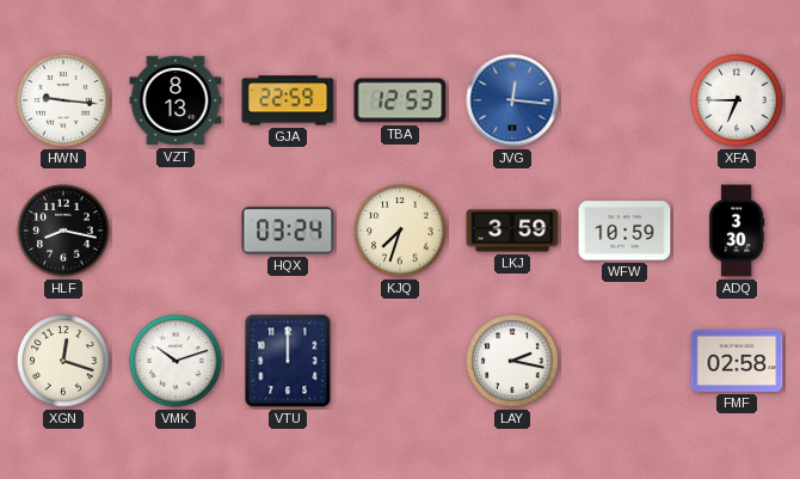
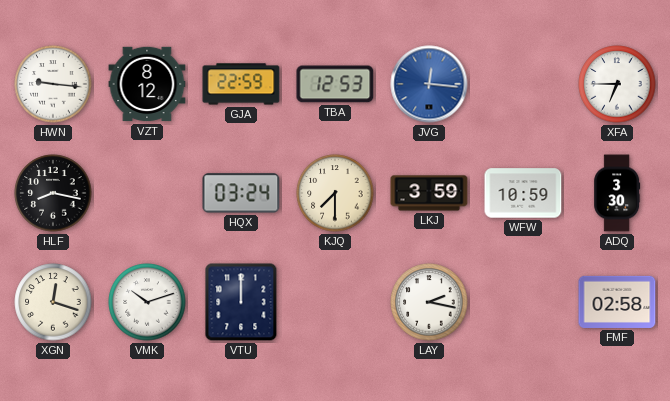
VZT: 8:13 -> 8:12 (147, 84)
KJQ: 7:33 -> 7:30 (335, 193)
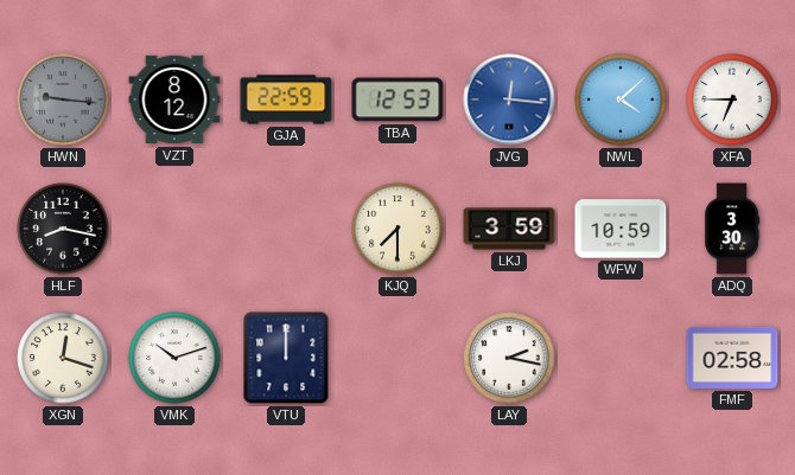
HWN dial: white -> grey (63, 100)
NWL: none -> 4:08 (621, 100)
HQX: 03:24 -> none (241, 193)
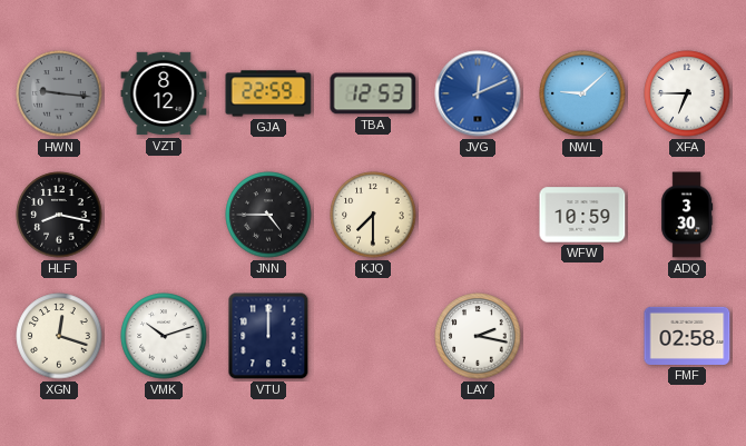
JVG: 12:16 -> 12:11 (478, 93)
NWL: 4:08 -> 9:08 (582, 93)
JNN: none -> 4:45 (268, 215)
LKJ: 3:59 -> none (509, 229)
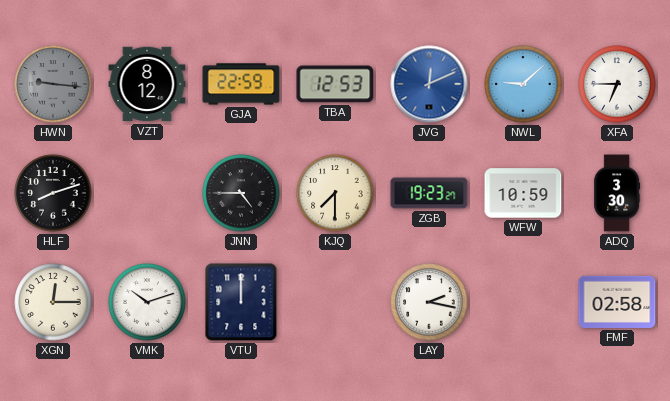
HLF: 8:17 -> 8:12 (53, 193)
ZGB: none -> 19:23 (429, 193)
XGN: 12:18 -> 12:15 (53, 302)
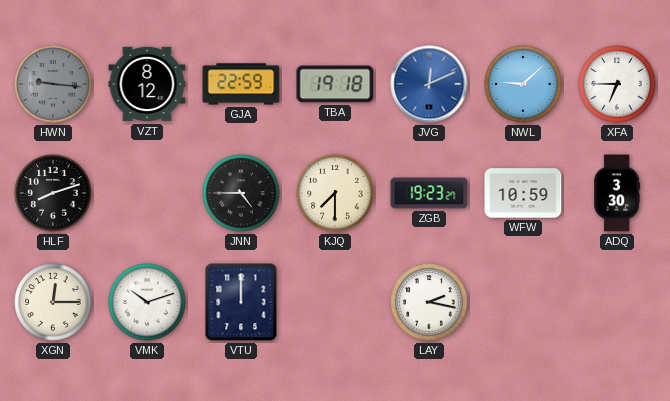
TBA: 12:53 -> 19:18 (335, 84)
FMF: 02:58 -> none (617, 302)
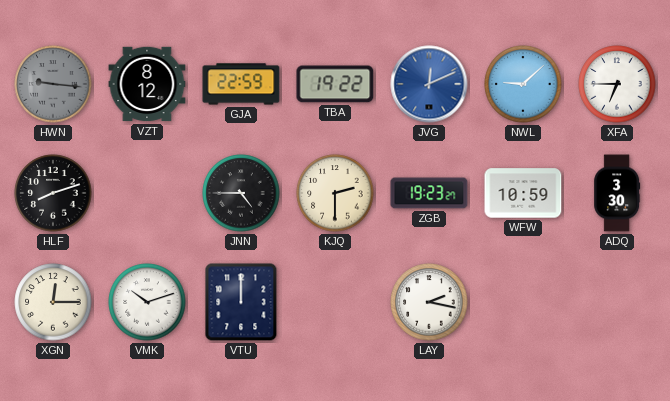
TBA: 19:18 -> 19:22 (335, 84)
KJQ: 7:30 -> 2:30 (335, 193)
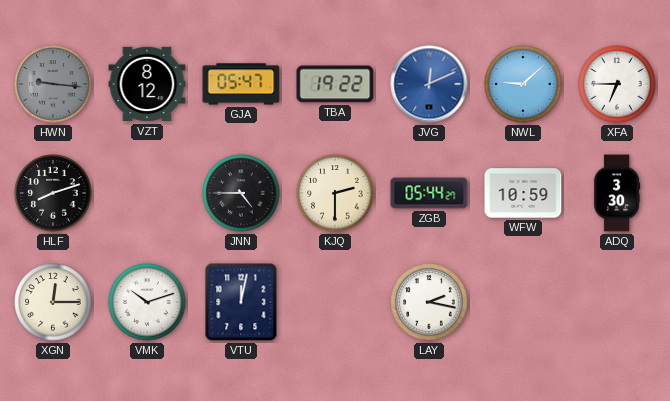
GJA: 22:59 -> 05:47 (241, 84)
ZGB: 19:23 -> 05:44 (429, 193)
VTU: 12:00 -> 12:02 (241, 302)
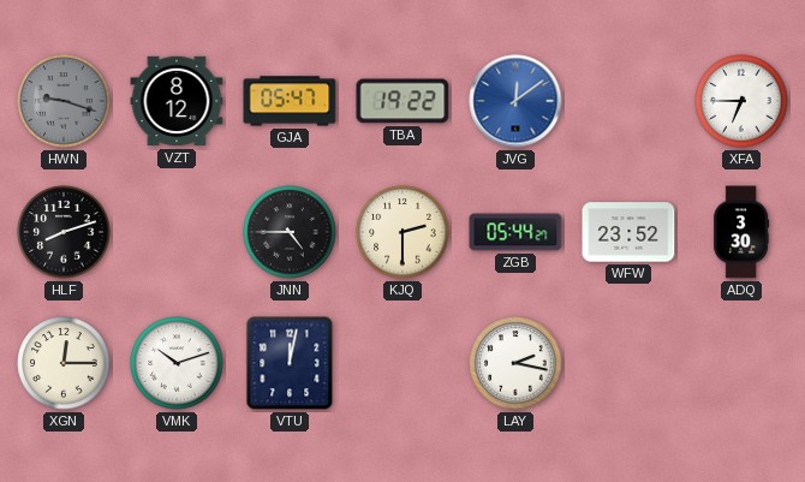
HWN: 9:16 -> 9:18 (64, 101)
JVG: 12:11 -> 12:09 (515, 101)
NWL: 9:08 -> none (523, 84)
WFW: 10:59 -> 23:52 (628, 232)
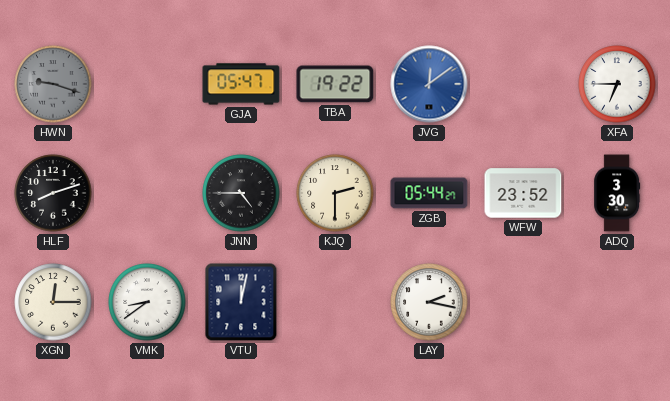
VZT: 8:12 -> none (177, 101)
VMK: 10:12 -> 8:39 (147, 302)
